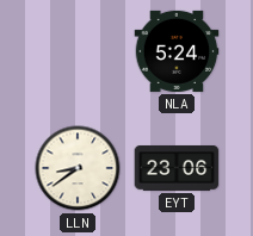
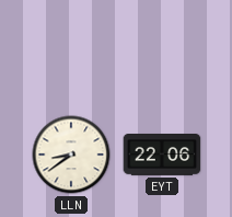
NLA: 5:24 -> none (177, 51)
EYT: 23:06 -> 22:06 (162, 156)
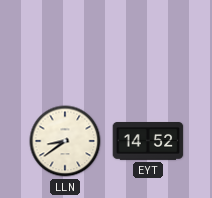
EYT: 22:06 -> 14:52 (148, 142)
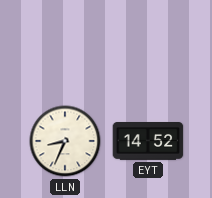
LLN: 8:39 -> 8:34 (65, 141)
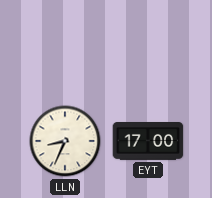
EYT: 14:52 -> 17:00 (148, 142)
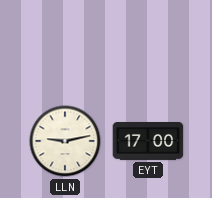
LLN: 8:34 -> 9:13 (65, 141)
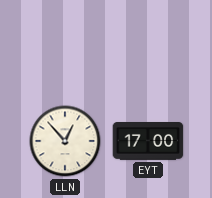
LLN: 9:13 -> 12:53 (65, 141)
